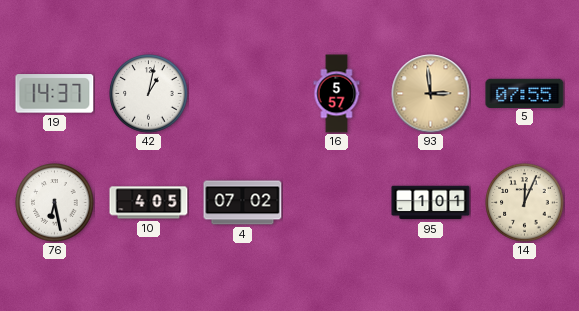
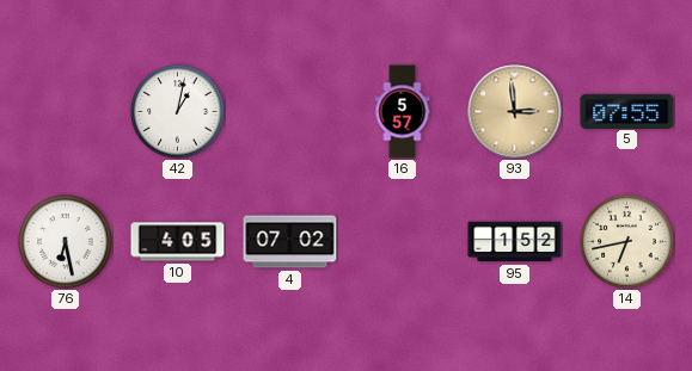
19: 14:37 -> none (55, 94)
95: 1:01 -> 1:52 (515, 242)
14: 12:04 -> 6:43 (627, 242)
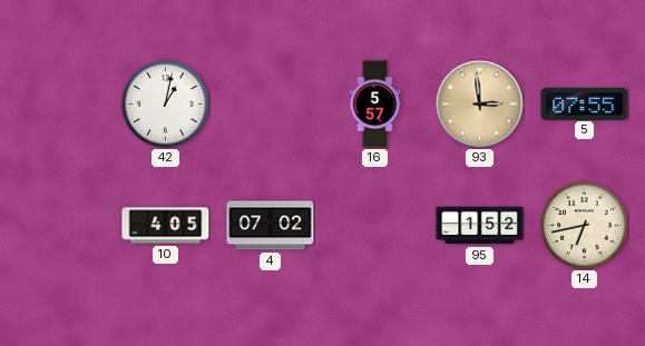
76: 6:28 -> none (66, 242)
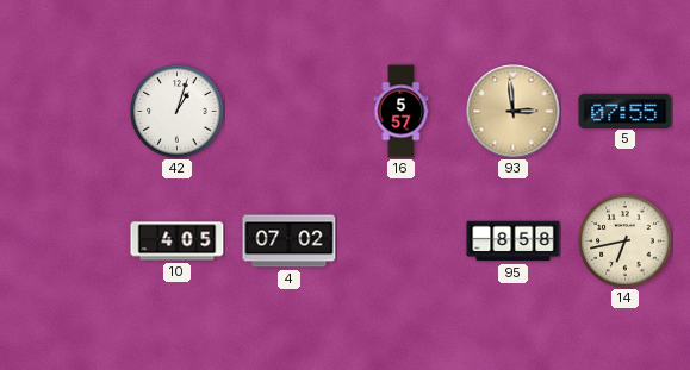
42: 1:02 -> 1:03 (178, 112)
95: 1:52 -> 8:58 (514, 242)
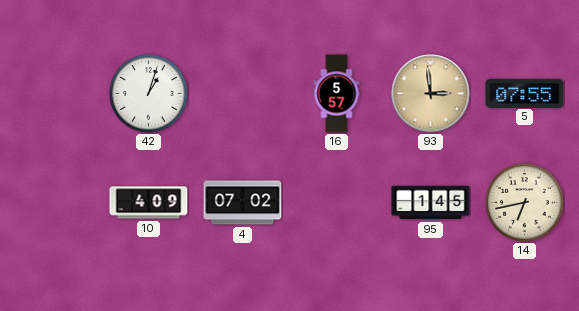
10: 4:05 -> 4:09 (149, 203)
95: 8:58 -> 1:45 (431, 203)
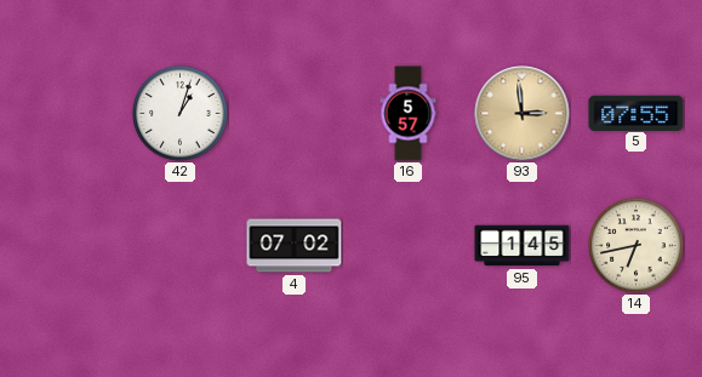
10: 4:09 -> none (149, 203)
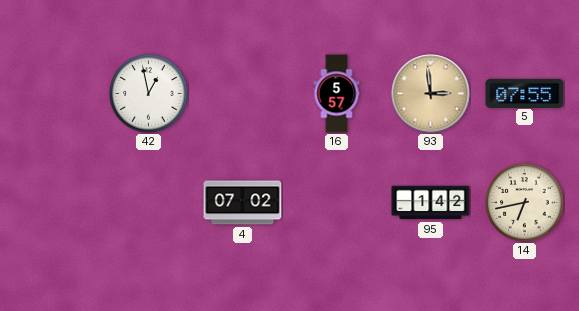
42: 1:03 -> 12:58 (149, 94)
95: 1:45 -> 1:42 (431, 203)
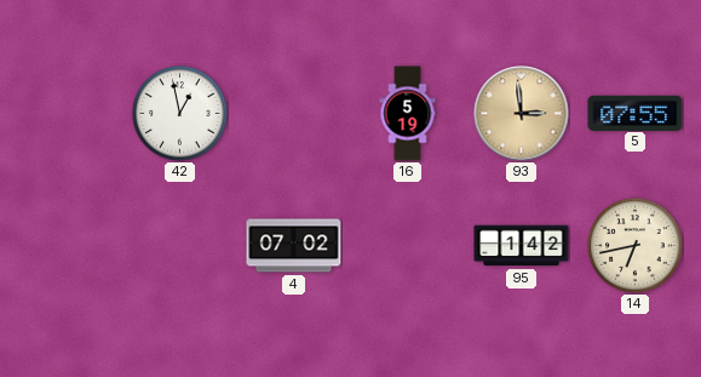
16: 5:57 -> 5:19 (408, 114)
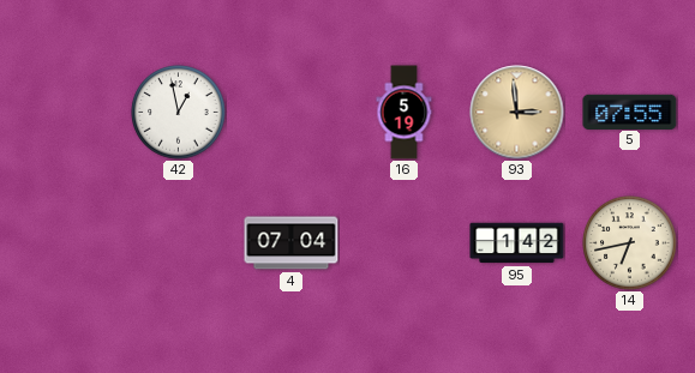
4: 07:02 -> 07:04 (292, 243)
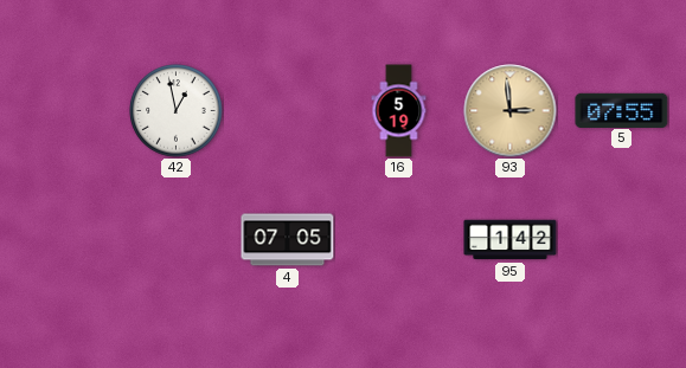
4: 07:04 -> 07:05 (288, 240)
14: 6:43 -> none (630, 243)
